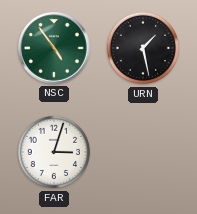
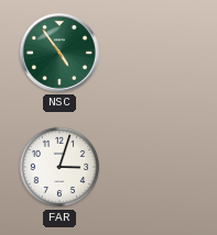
URN: 1:28 -> none (143, 48)
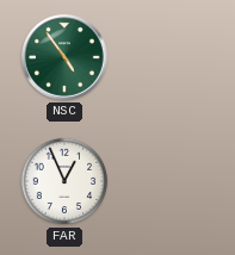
FAR: 3:03 -> 12:56 (64, 181)
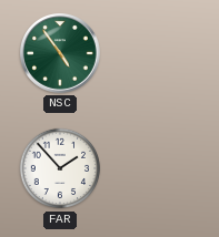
FAR: 12:56 -> 1:53 (60, 168)
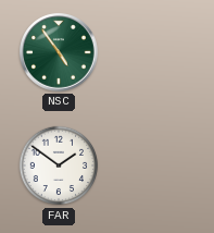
FAR: 1:53 -> 1:51 (59, 165)
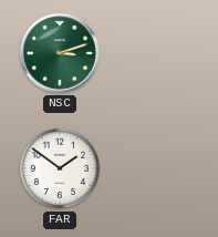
NSC: 4:54 -> 3:12 (61, 54)
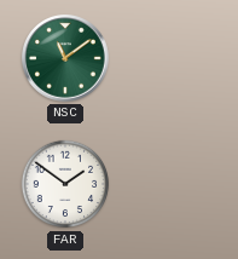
NSC: 3:12 -> 11:09 (66, 59)
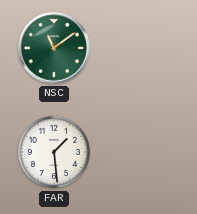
FAR: 1:51 -> 1:29 (54, 152)
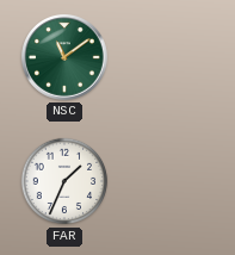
FAR: 1:29 -> 1:34 (64, 181)
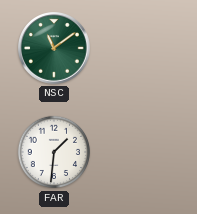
FAR: 1:34 -> 1:31 (54, 152)
